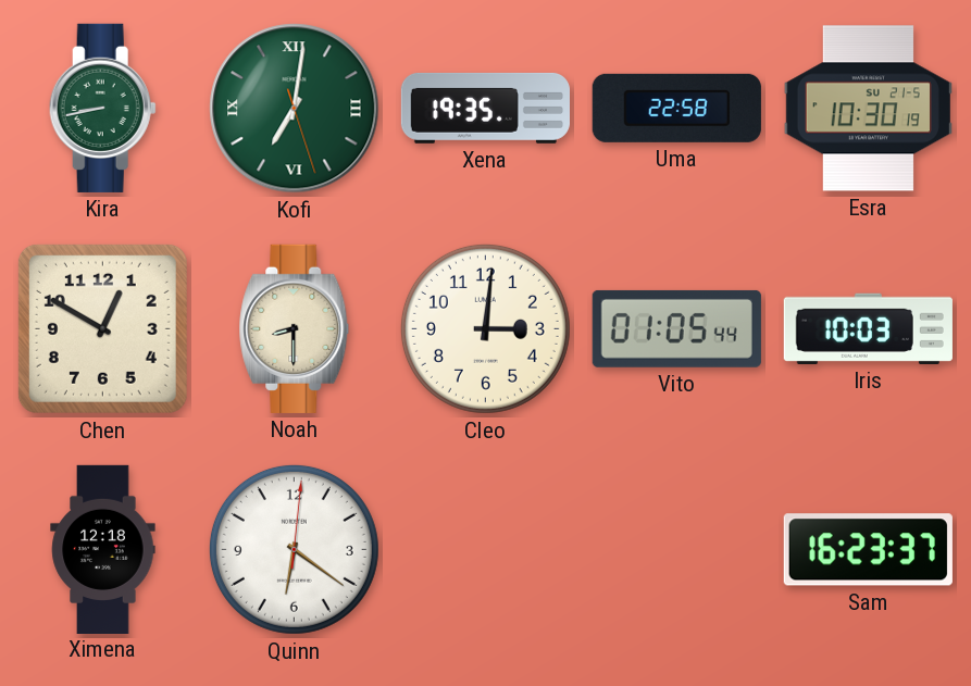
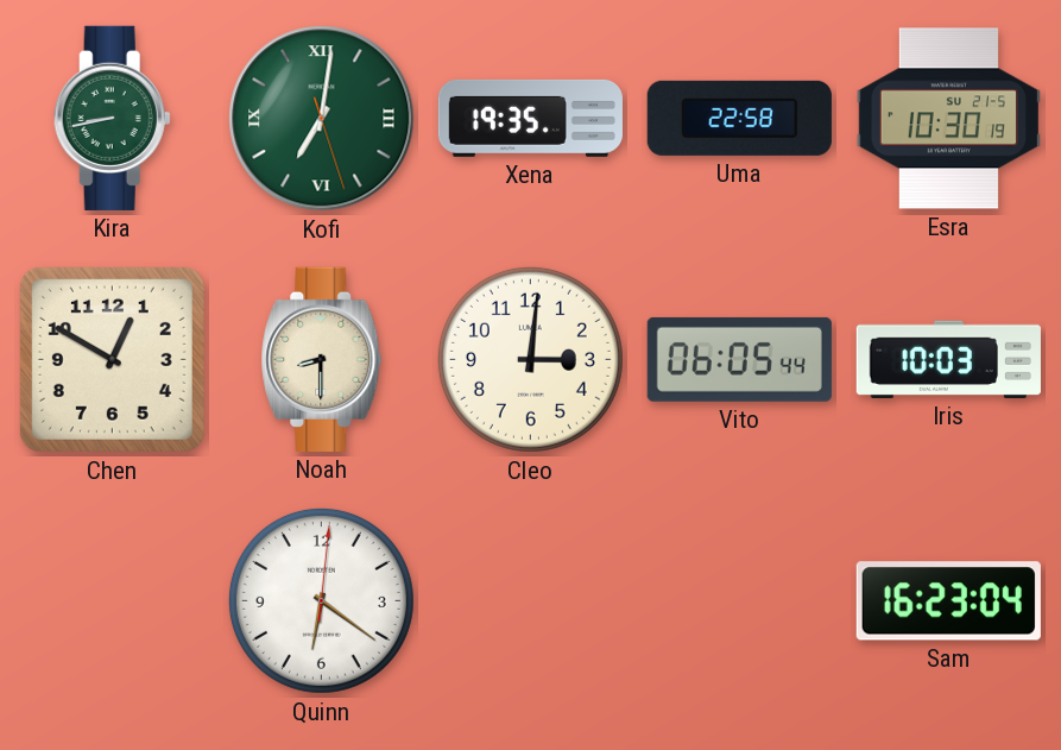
Vito: 01:05 -> 06:05 (739, 359)
Ximena: 12:18 -> none (103, 549)
Sam: 16:23:37 -> 16:23:04 (948, 601)
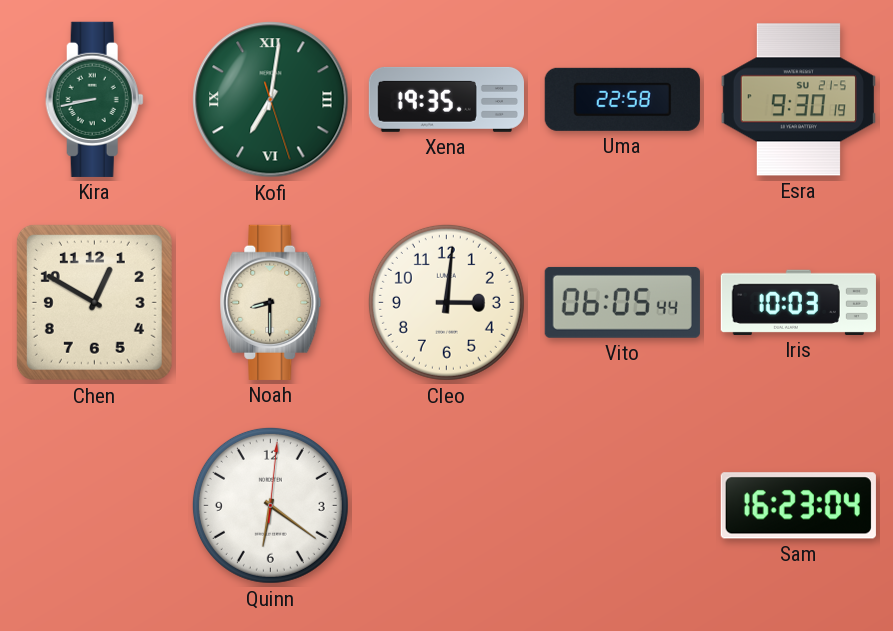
Esra: 10:30 -> 9:30 (798, 100)
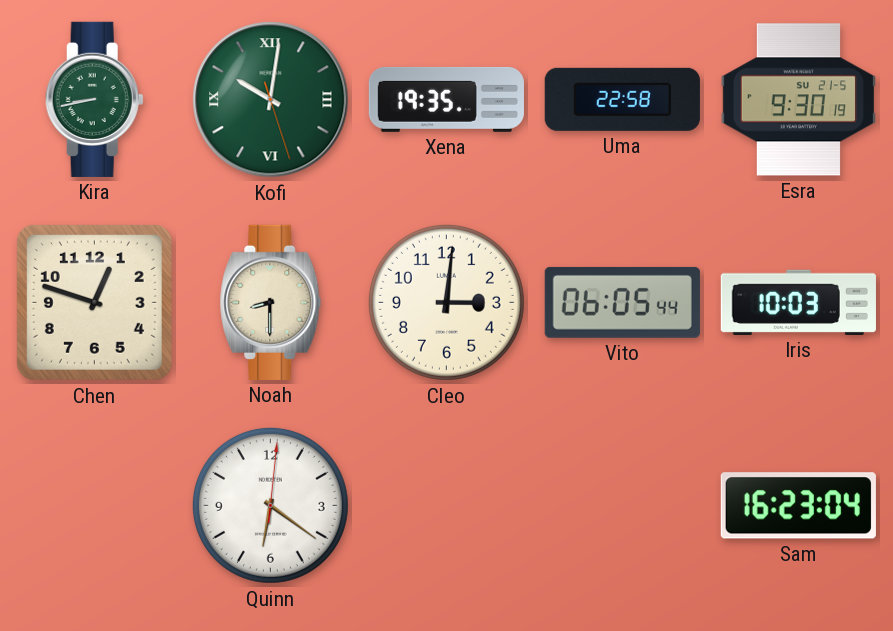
Kofi: 7:01 -> 10:01 (271, 100)
Chen: 12:50 -> 12:48 (94, 302)
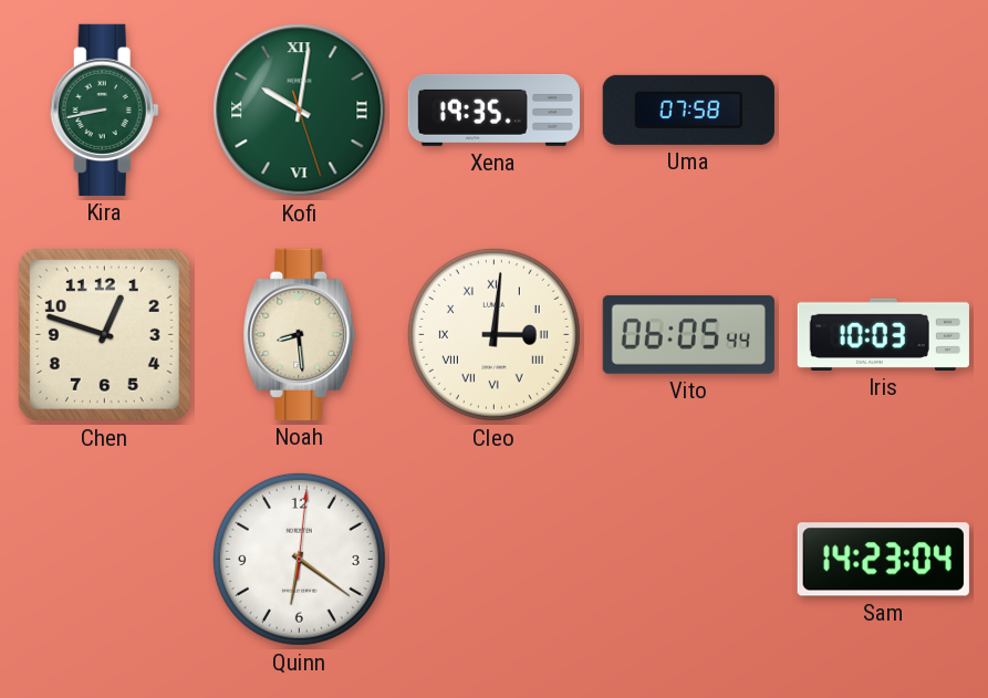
Uma: 22:58 -> 07:58 (688, 110)
Esra: 9:30 -> none (798, 100)
Noah: 8:30 -> 8:29 (300, 334)
Cleo numerals: Arabic -> Roman (493, 334)
Sam: 16:23 -> 14:23 (883, 560)
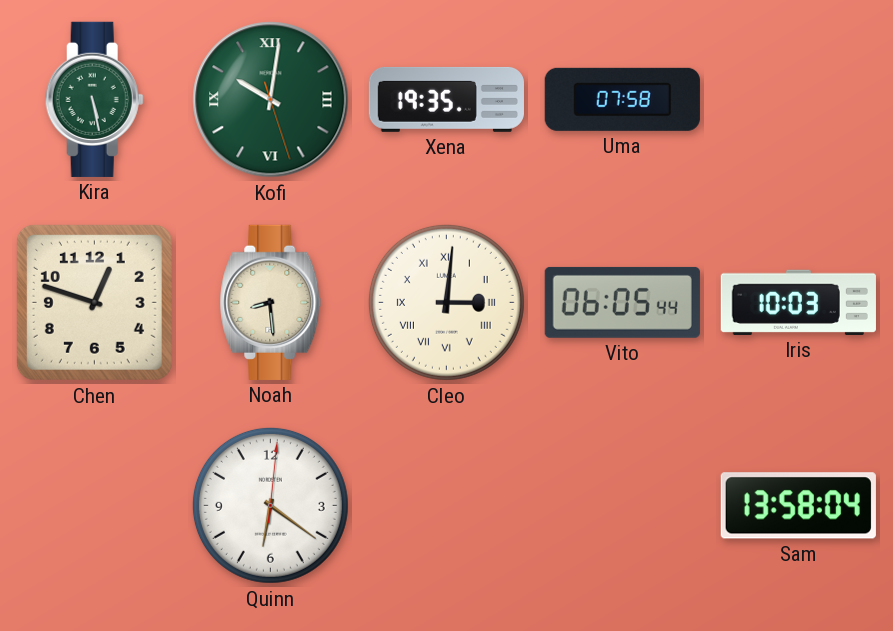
Kira: 8:43 -> 5:28 (94, 99)
Sam: 14:23 -> 13:58 (798, 506)
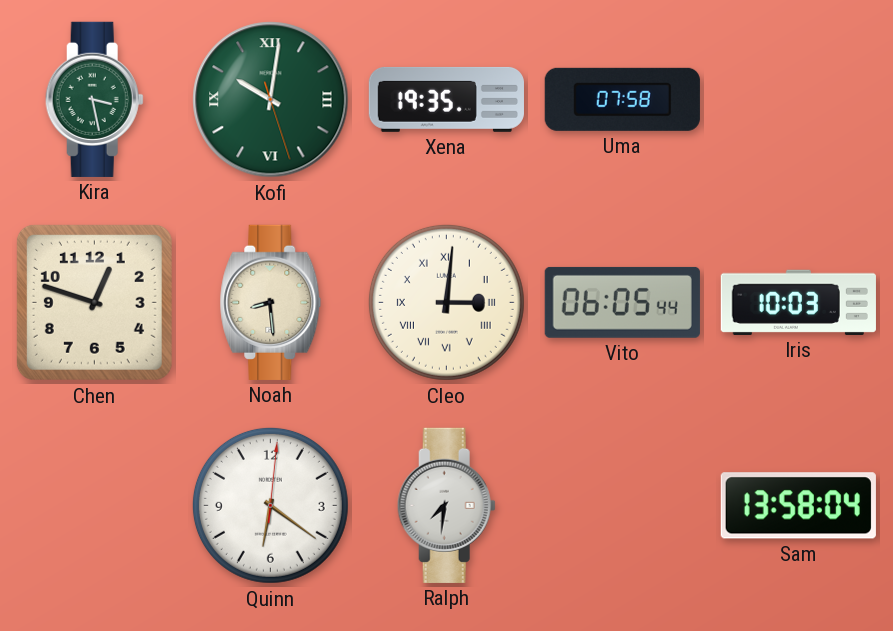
Kira: 5:28 -> 3:28 (94, 99)
Ralph: none -> 7:31 (446, 505)
